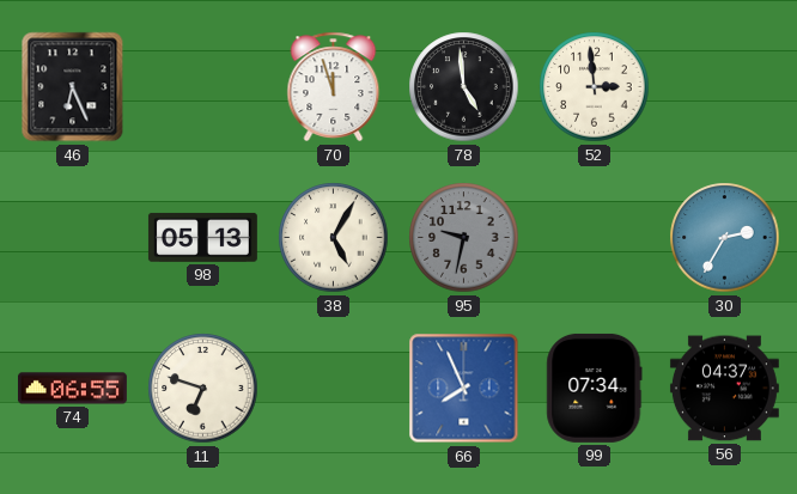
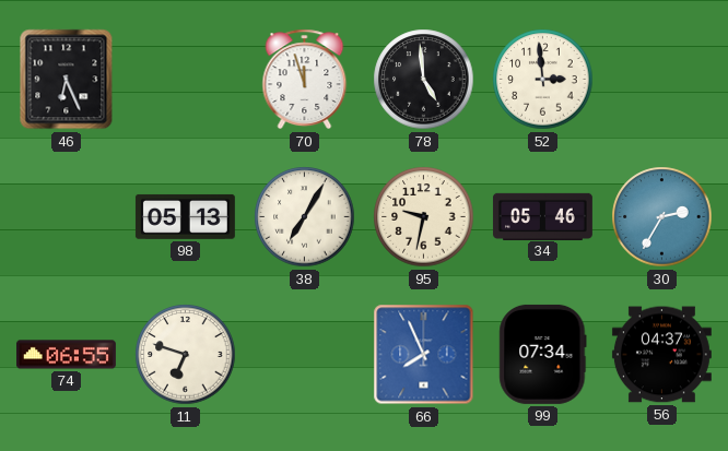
38: 5:05 -> 7:05 (305, 217)
95 dial: grey -> cream (424, 217)
34: none -> 05:46 (542, 216)
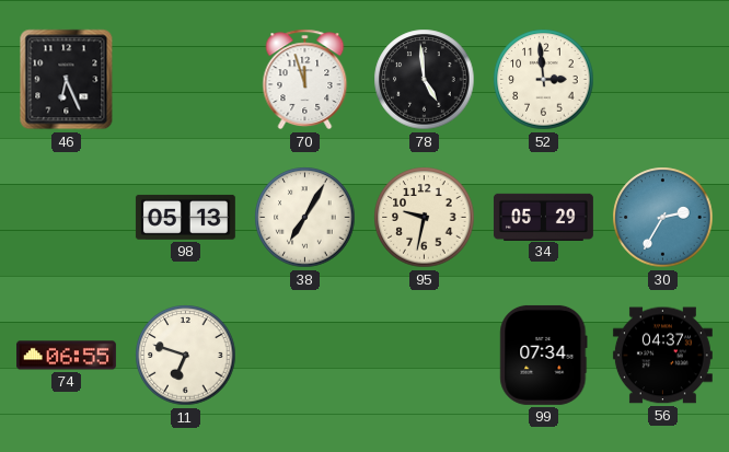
34: 05:46 -> 05:29 (543, 217)
66: 7:56 -> none (424, 355)
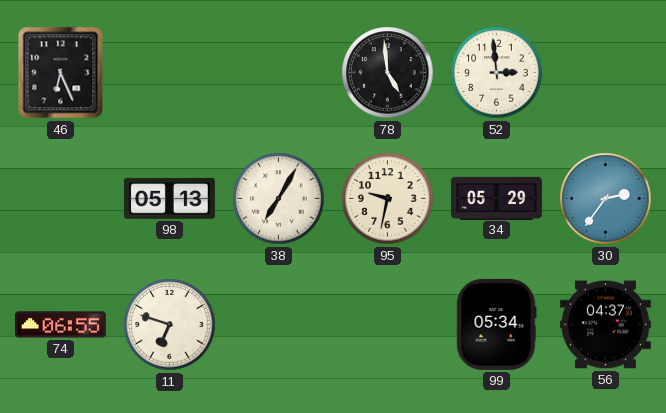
70: 11:57 -> none (305, 80)
30: 2:35 -> 2:36 (606, 199)
99: 07:34 -> 05:34 (497, 324)
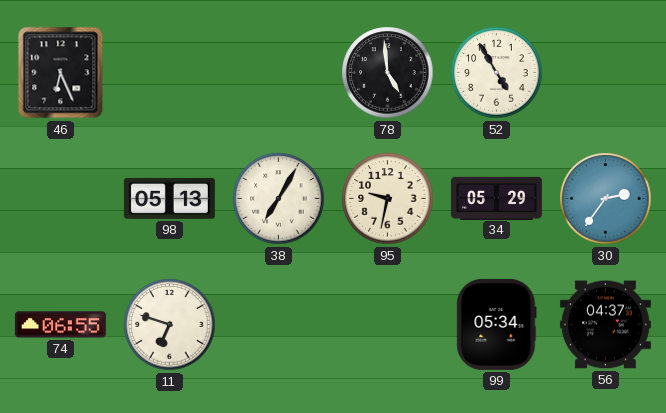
52: 2:59 -> 4:55 (497, 73)
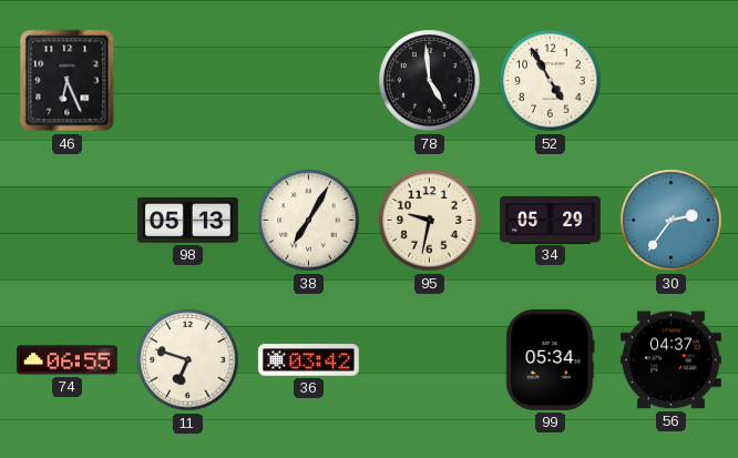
36: none -> 03:42 (308, 360)
